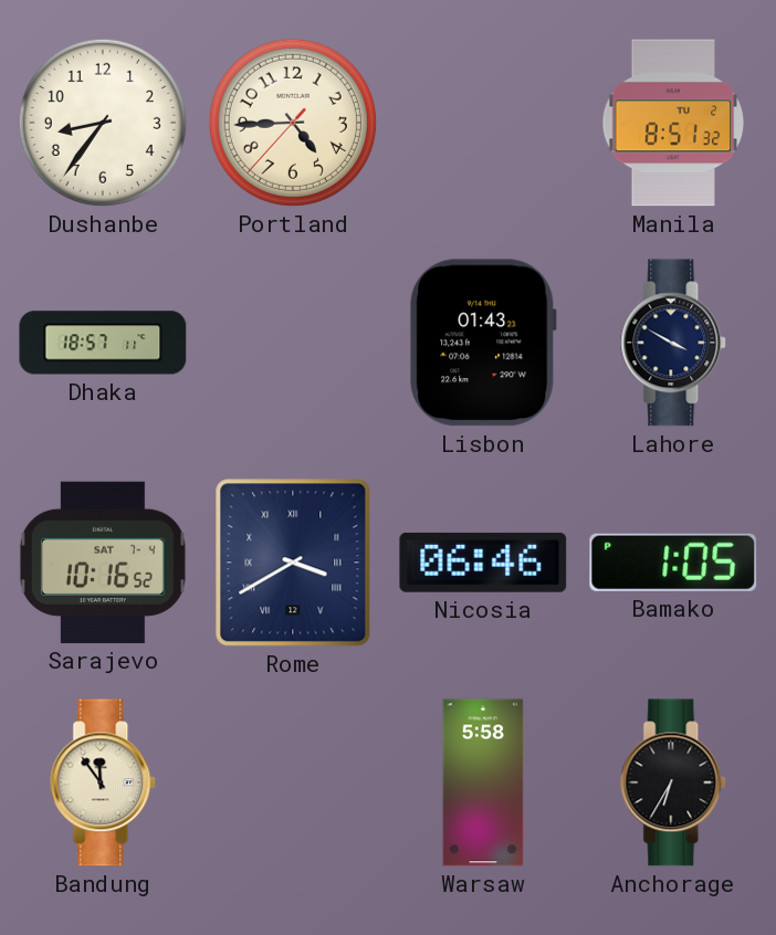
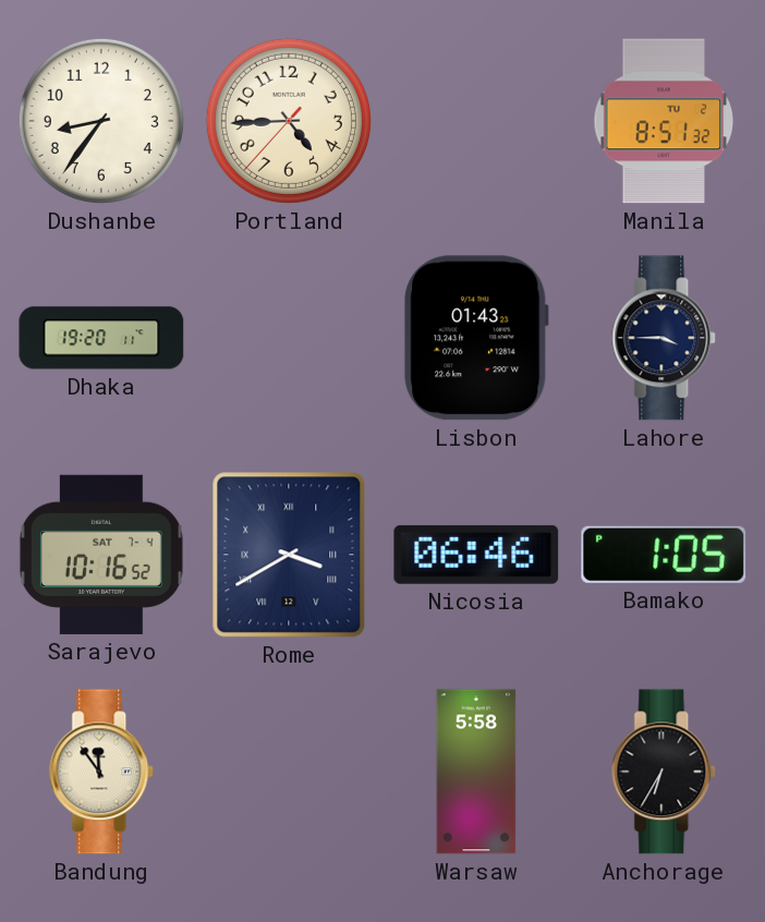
Dhaka: 18:57 -> 19:20 (101, 338)
Lahore: 3:50 -> 3:45 (665, 338)
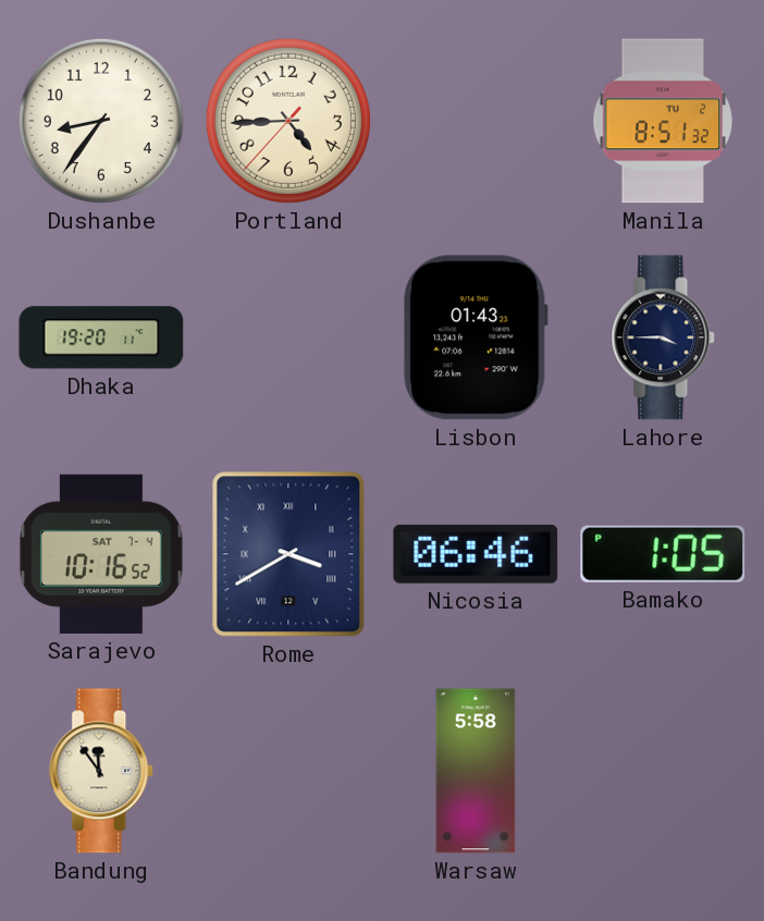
Anchorage: 6:35 -> none (665, 772)
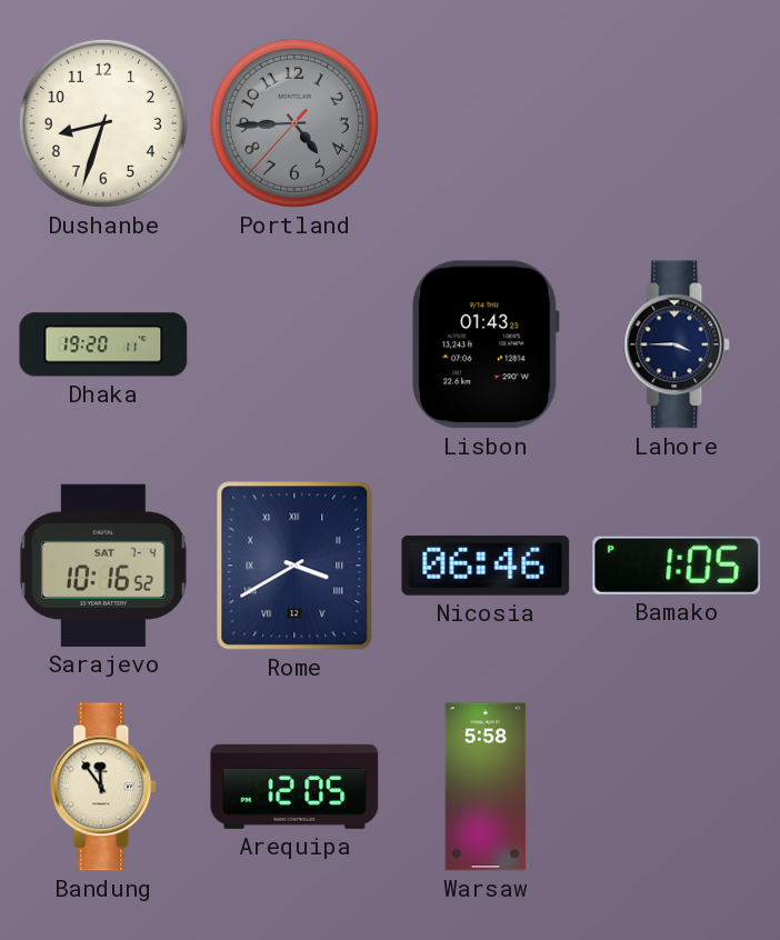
Dushanbe: 8:36 -> 8:33 (103, 123)
Portland dial: cream -> grey (294, 123)
Manila: 8:51 -> none (663, 121)
Arequipa: none -> 12:05 (294, 787)
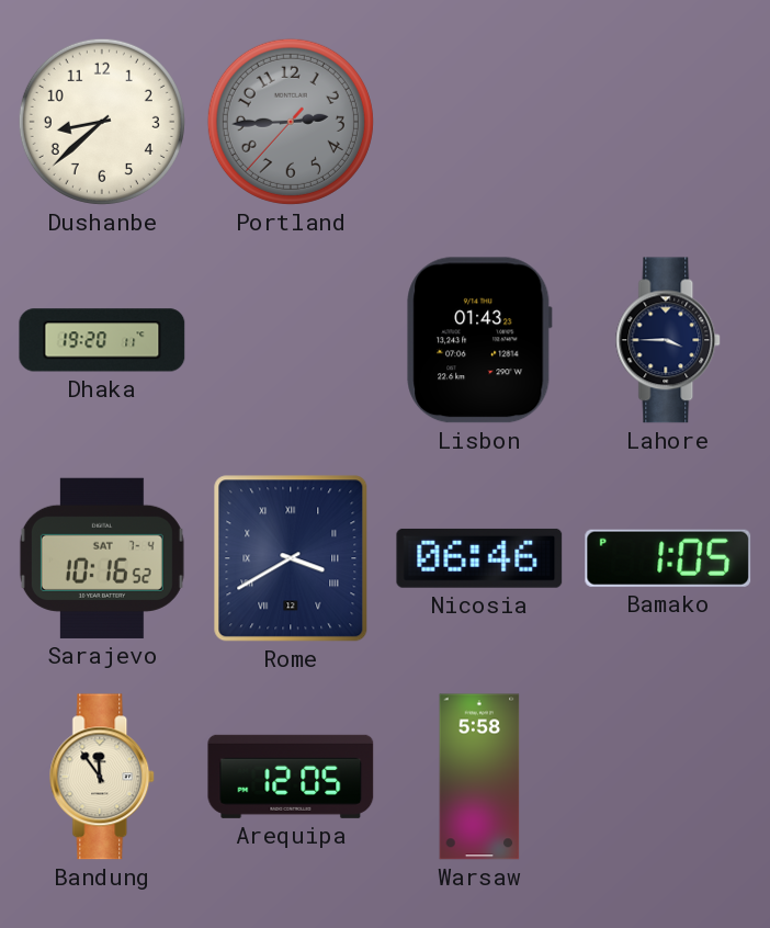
Dushanbe: 8:33 -> 8:38 (102, 122)
Portland: 4:44 -> 2:44 (291, 122)
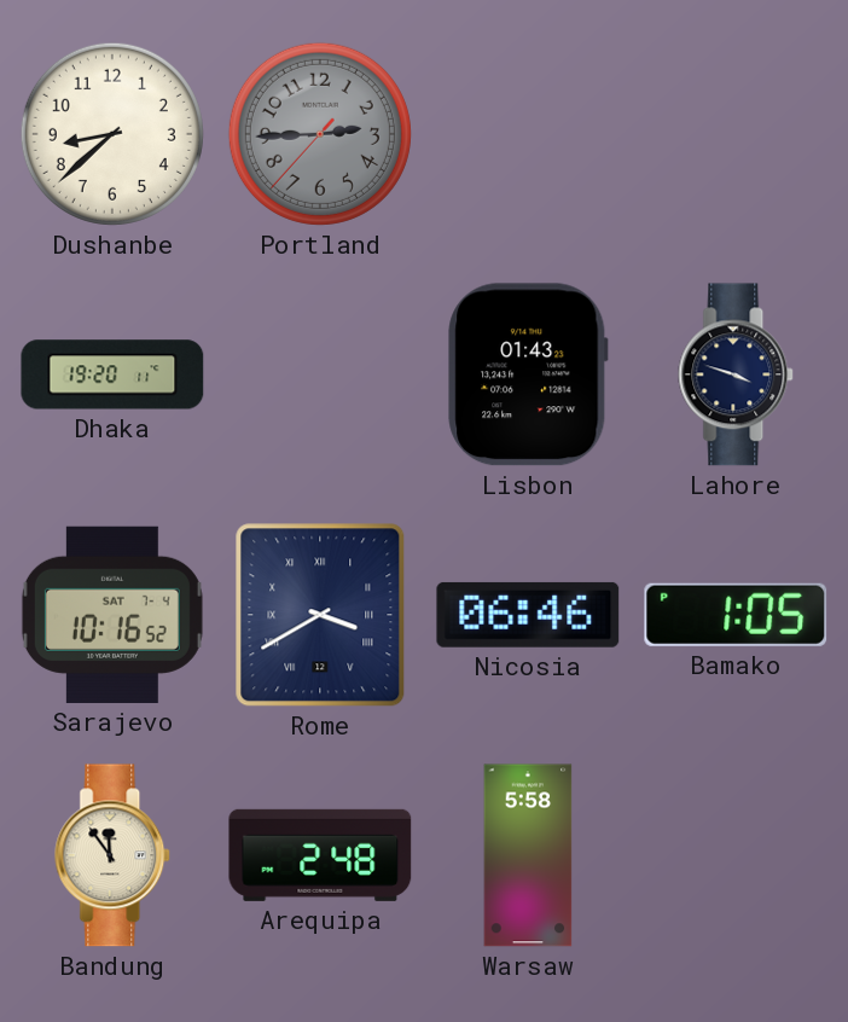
Lahore: 3:45 -> 3:48 (737, 374)
Arequipa: 12:05 -> 2:48 (320, 855)
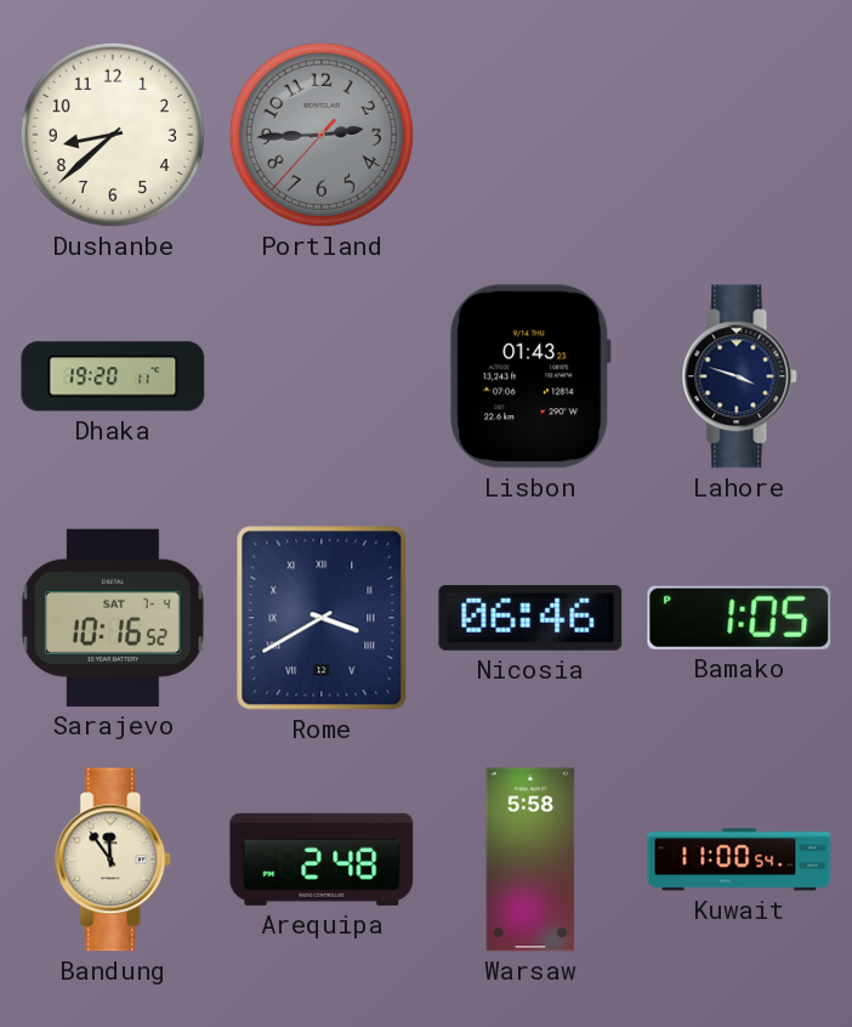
Kuwait: none -> 11:00 (739, 859)
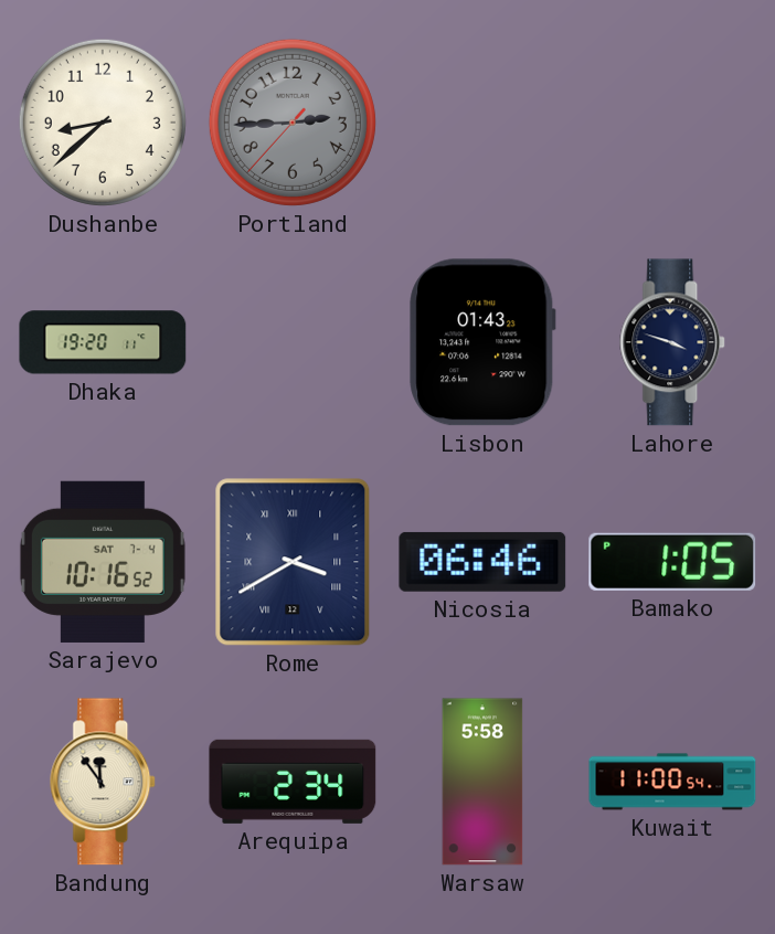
Arequipa: 2:48 -> 2:34 (293, 782)
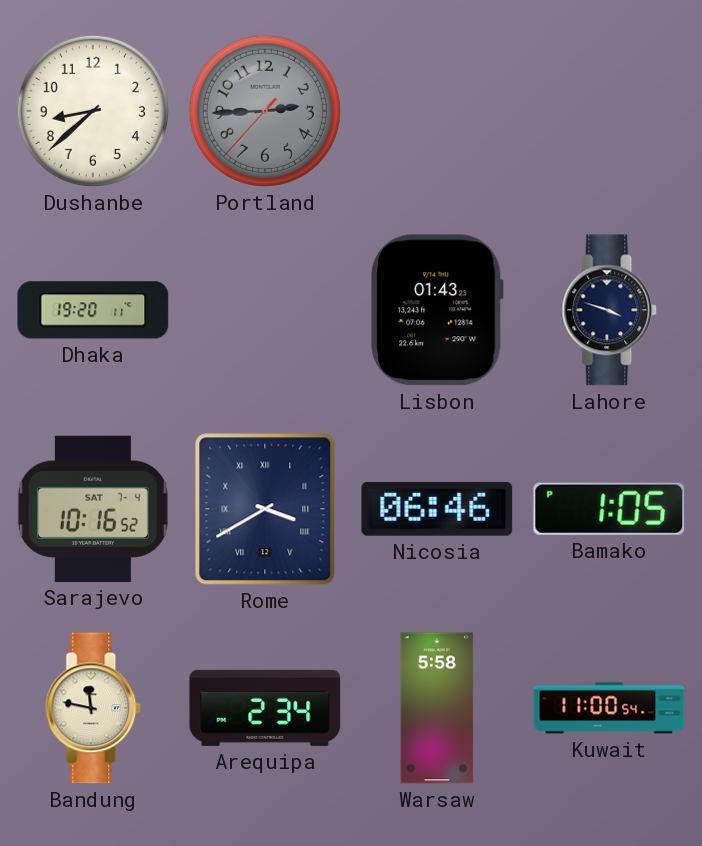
Bandung: 11:54 -> 11:47 (94, 708)
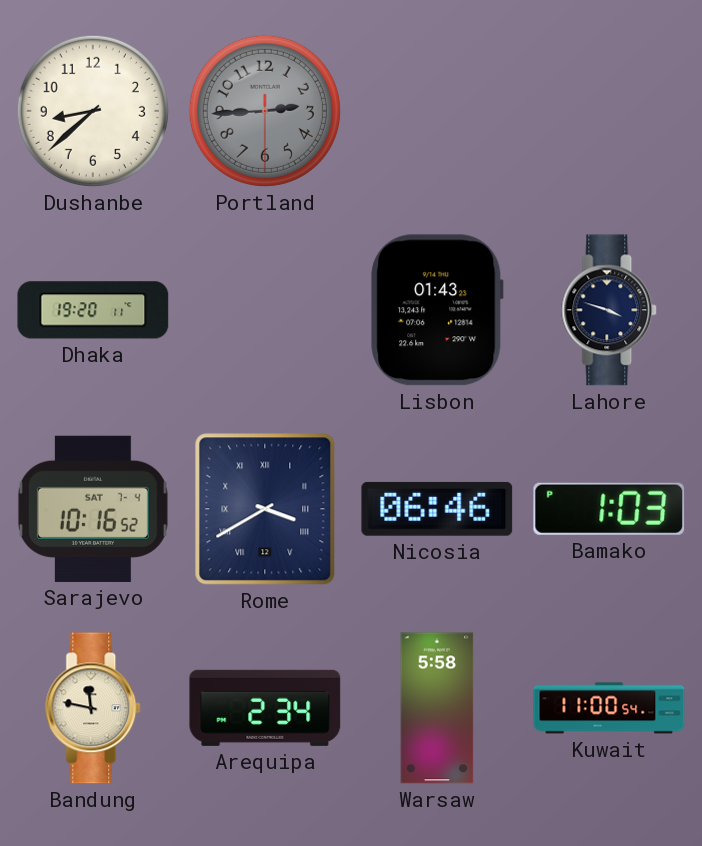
Portland: 2:44:37 -> 2:44:30 (265, 111)
Bamako: 1:05 -> 1:03 (609, 509)
